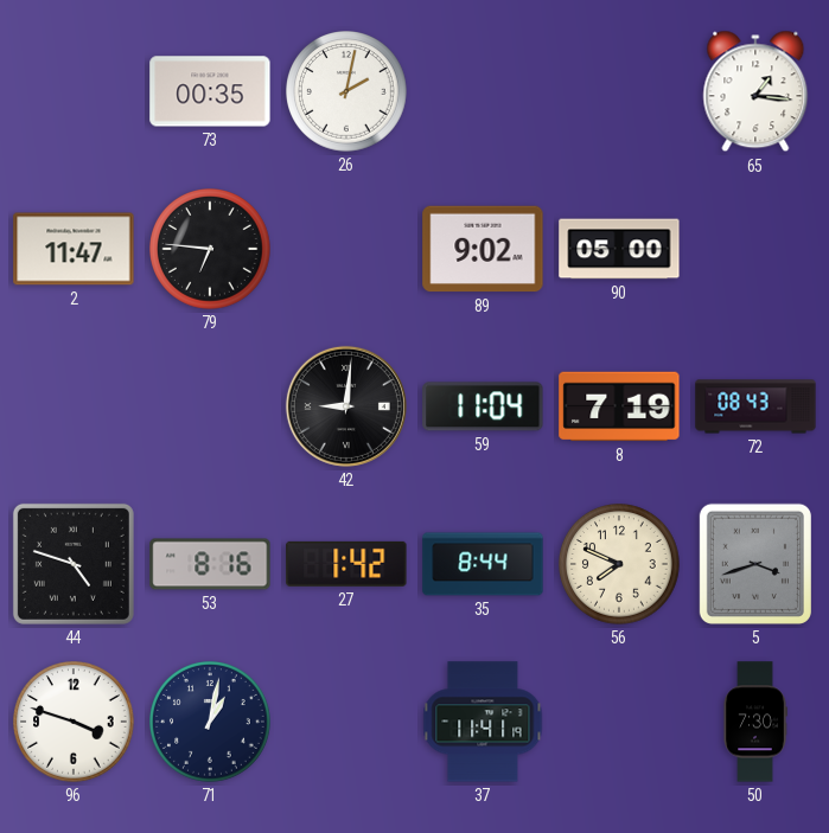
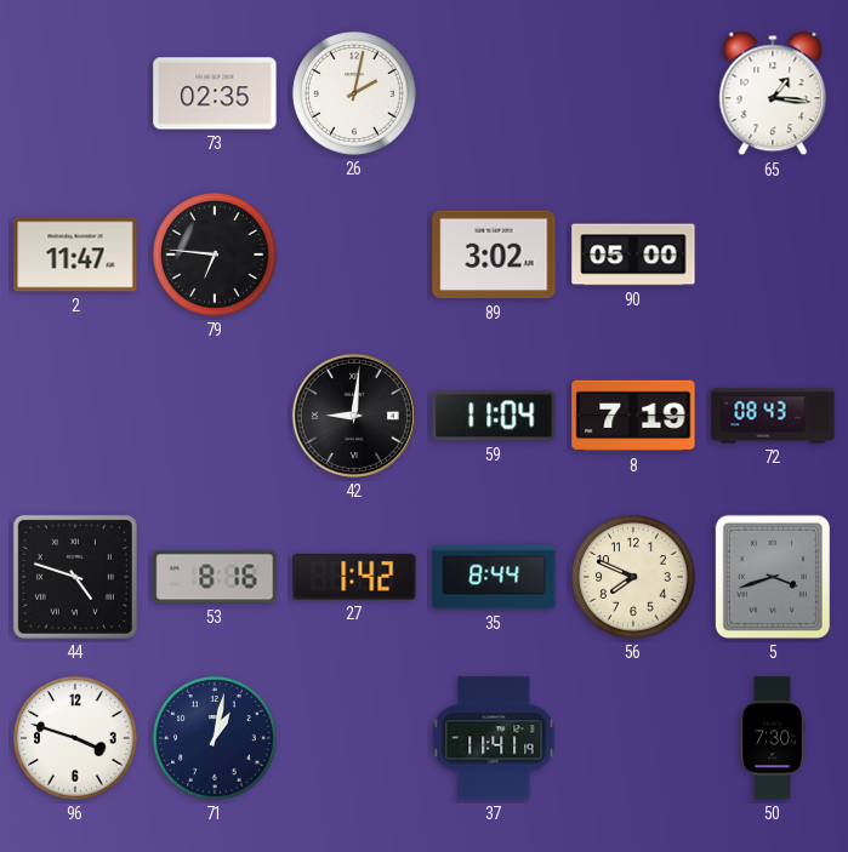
73: 00:35 -> 02:35 (215, 93)
89: 9:02 -> 3:02 (494, 255)
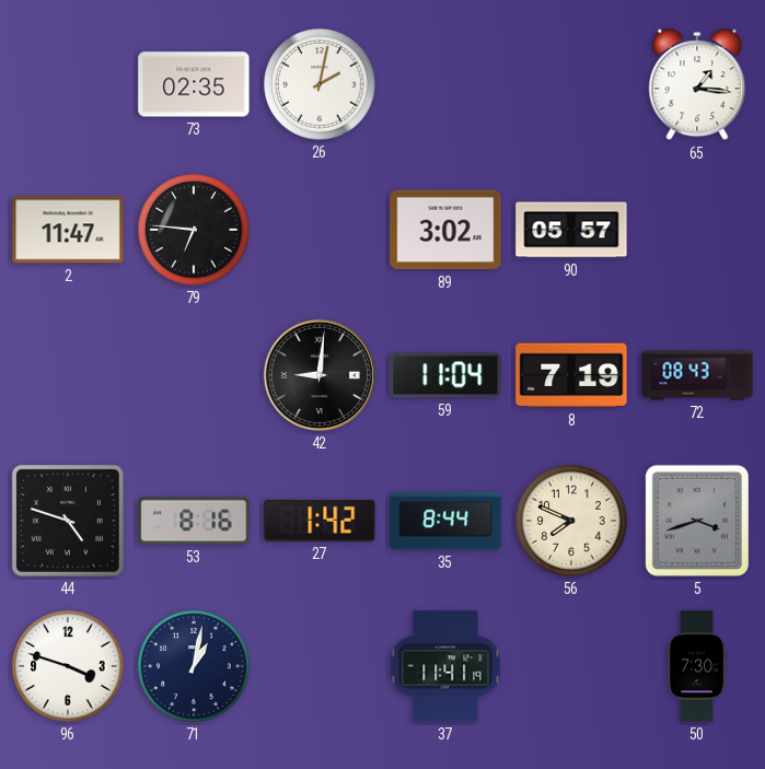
90: 05:00 -> 05:57 (571, 230)
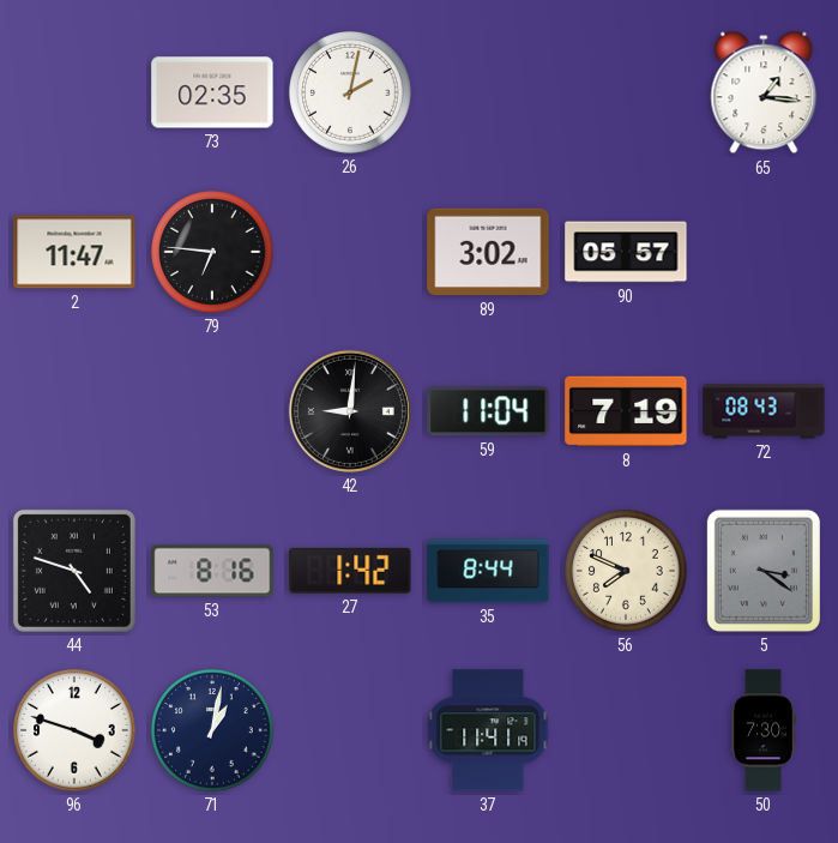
5: 3:42 -> 3:21 (764, 571)
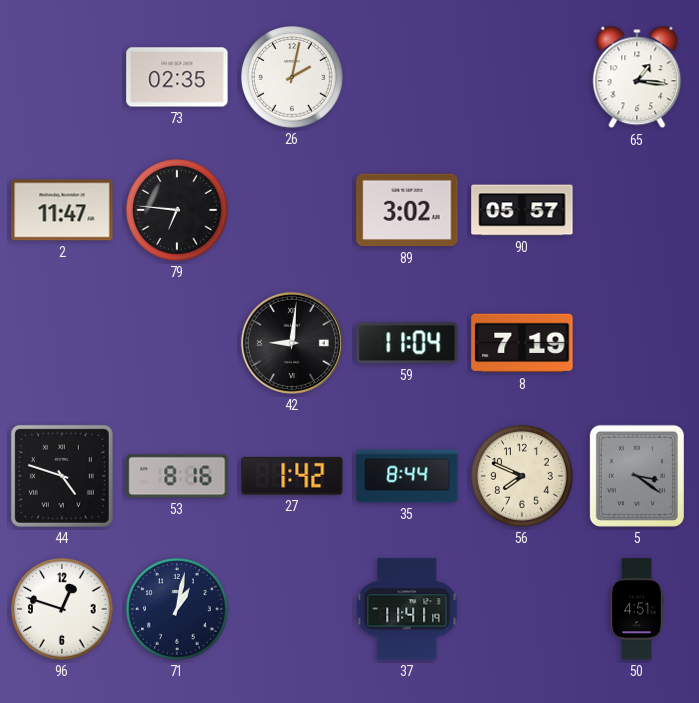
72: 08:43 -> none (764, 411)
96: 3:48 -> 12:48 (62, 609)
50: 7:30 -> 4:51 (637, 609)
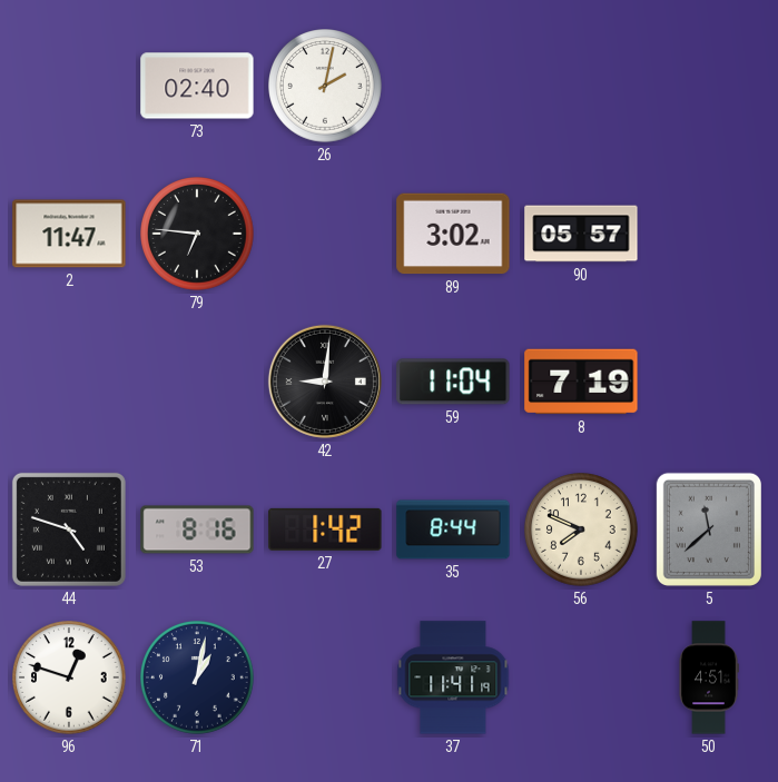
73: 02:35 -> 02:40 (197, 86)
65: 1:16 -> none (637, 77)
5: 3:21 -> 11:38 (709, 529)
